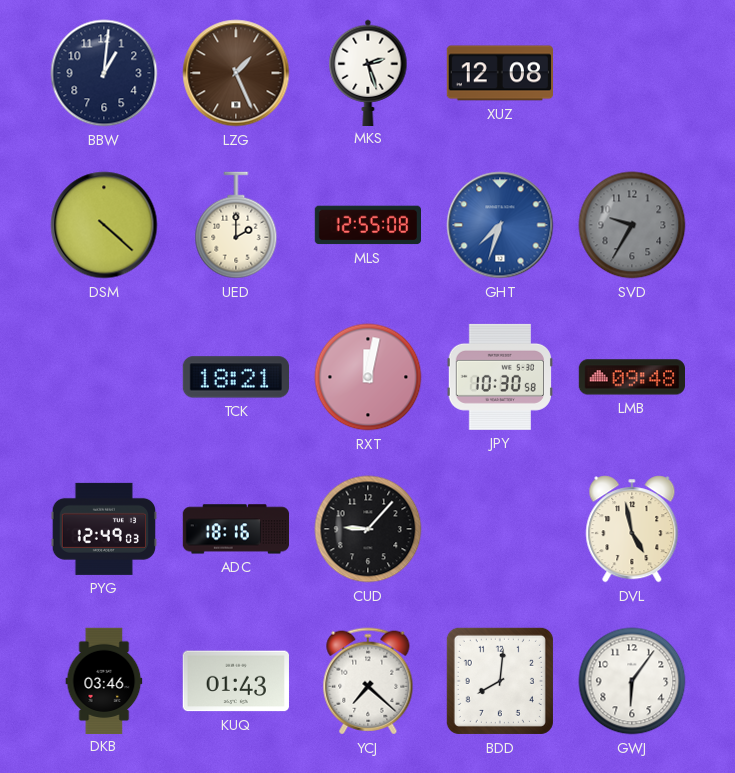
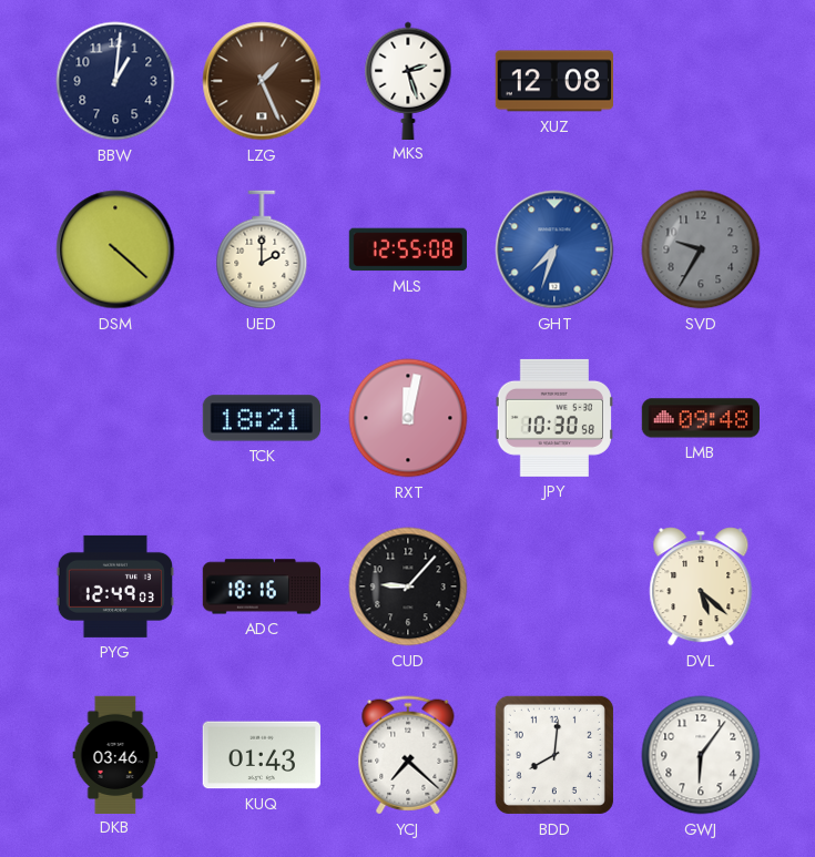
DVL: 4:58 -> 5:22 (701, 586)
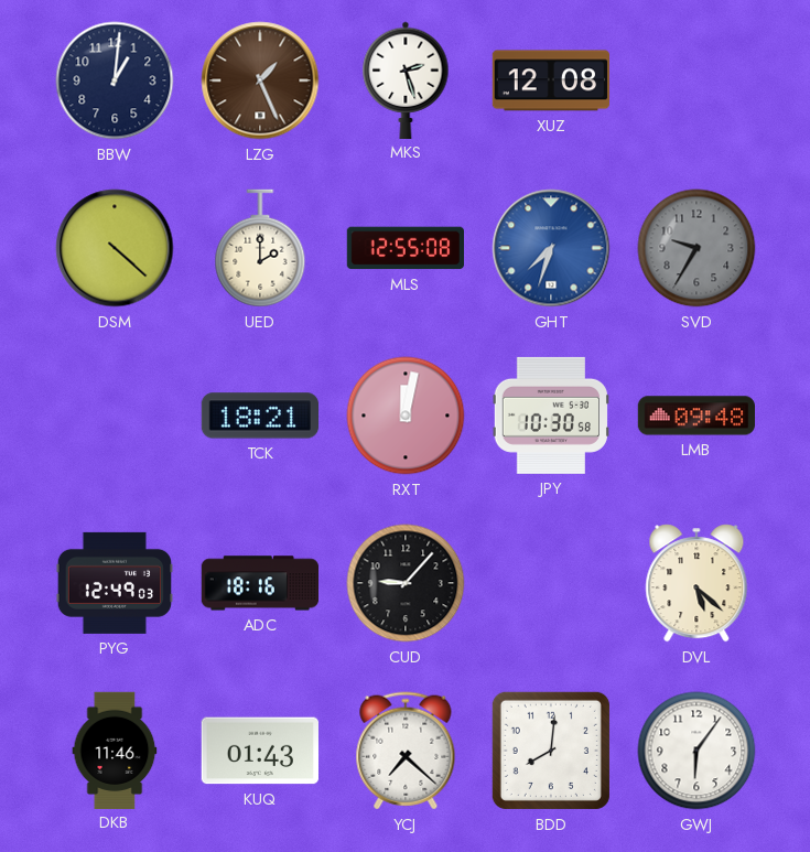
DKB: 03:46 -> 11:46 (115, 749)
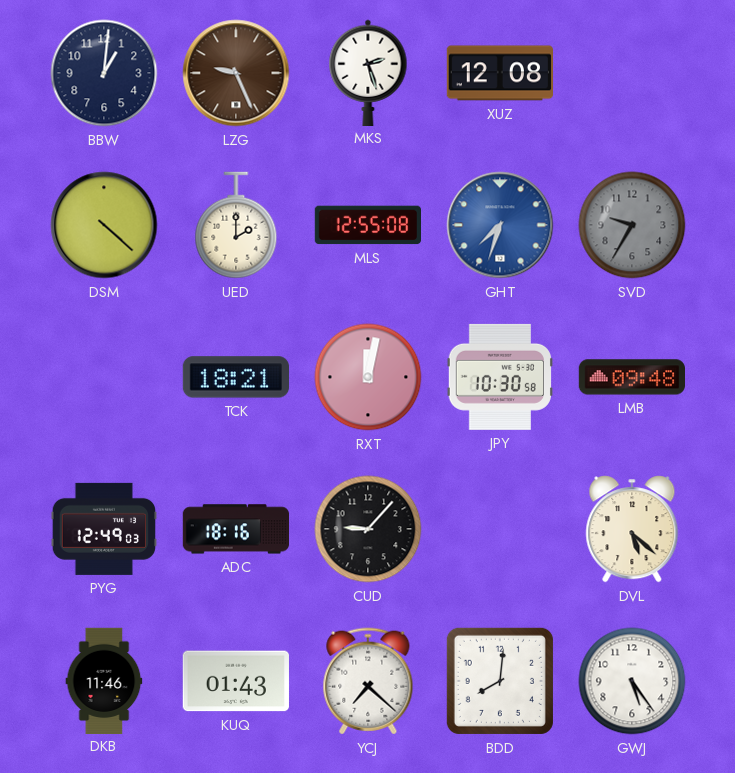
LZG: 1:26 -> 9:26 (236, 73)
GWJ: 6:06 -> 5:24 (632, 681)
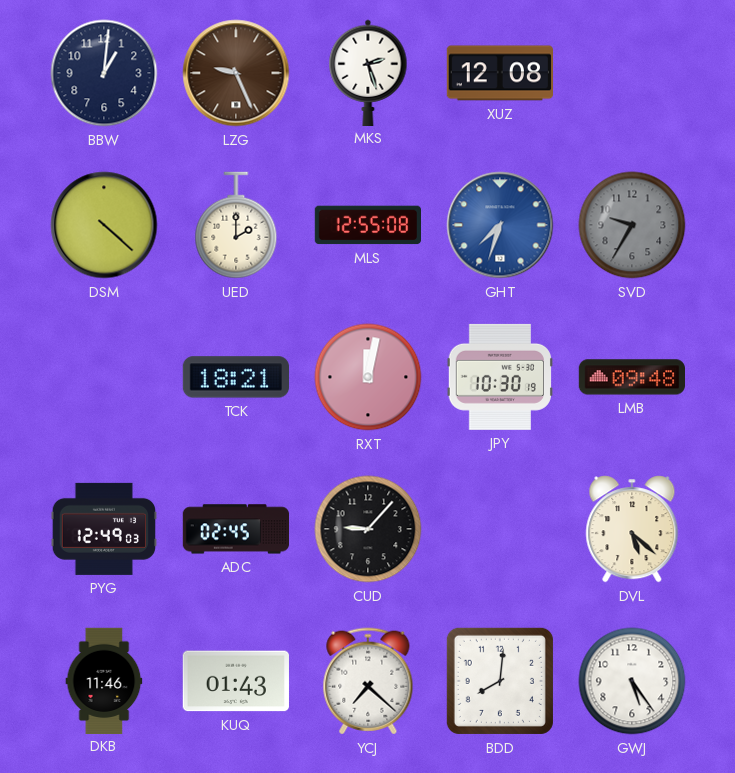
JPY: 10:30:58 -> 10:30:19 (500, 377)
ADC: 18:16 -> 02:45 (235, 529)
